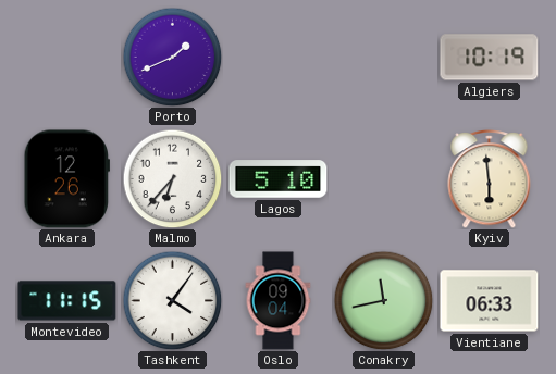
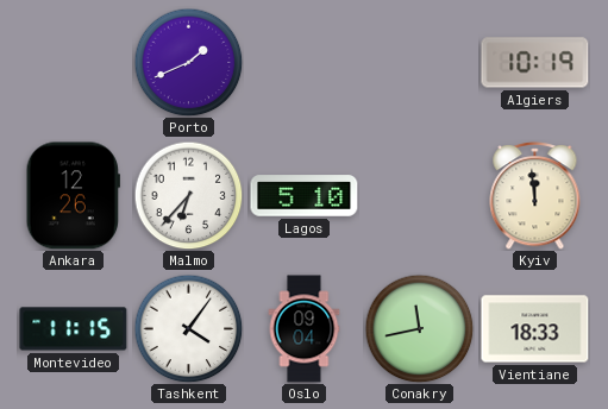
Kyiv: 5:59 -> 11:59 (535, 195)
Vientiane: 06:33 -> 18:33 (535, 329)
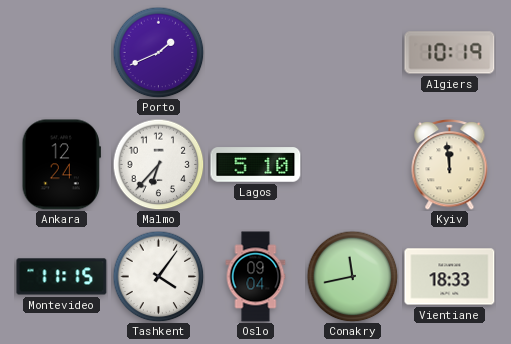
Ankara: 12:26 -> 12:24 (61, 165)
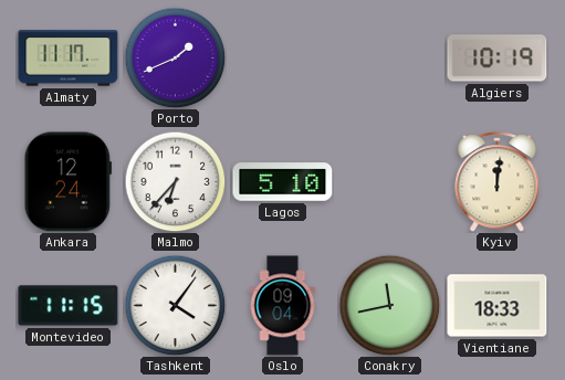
Almaty: none -> 11:17 (69, 59)
Kyiv: 11:59 -> 12:01 (498, 181)
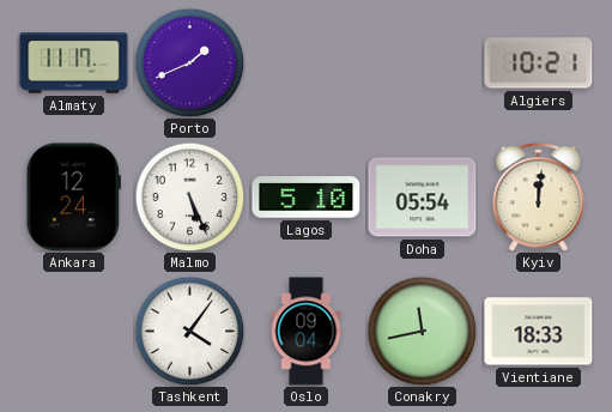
Algiers: 10:19 -> 10:21 (539, 63)
Malmo: 6:37 -> 5:26 (189, 196)
Doha: none -> 05:54 (423, 198)
Montevideo: 11:15 -> none (69, 306)
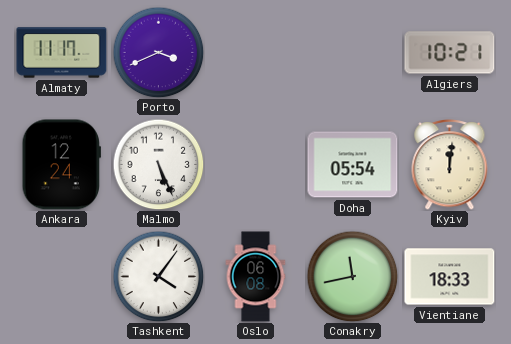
Porto: 1:41 -> 3:41 (158, 52)
Lagos: 5:10 -> none (307, 198)
Oslo: 09:04 -> 06:08 (256, 277)
